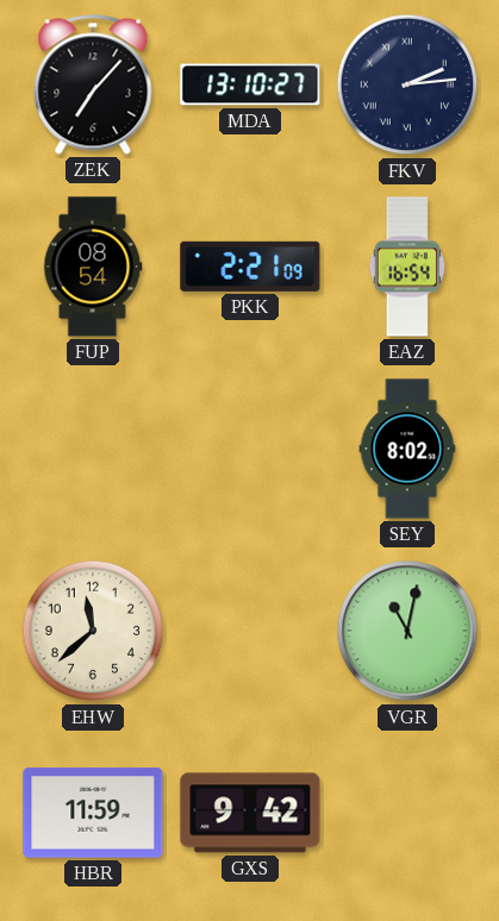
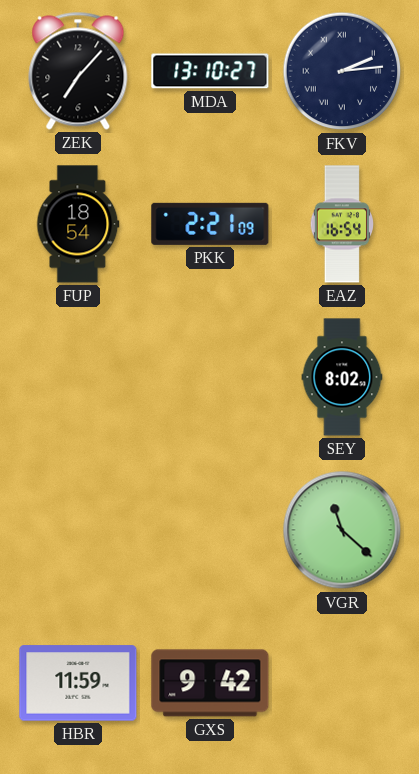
FUP: 08:54 -> 18:54 (78, 224)
EHW: 11:38 -> none (93, 631)
VGR: 11:02 -> 11:22 (342, 530)
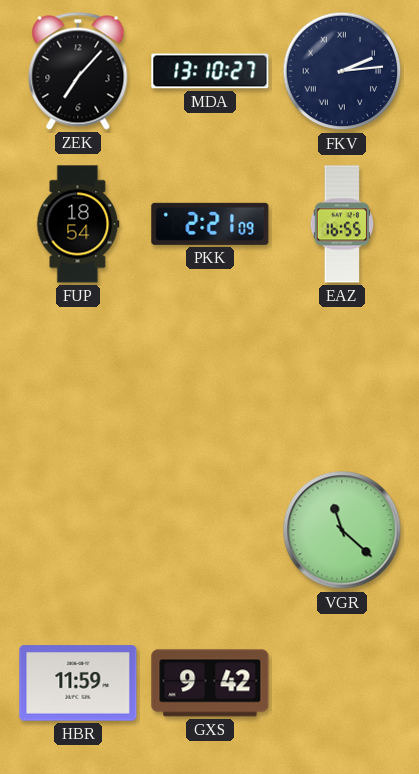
EAZ: 16:54 -> 16:55 (341, 224)
SEY: 8:02 -> none (342, 377)
